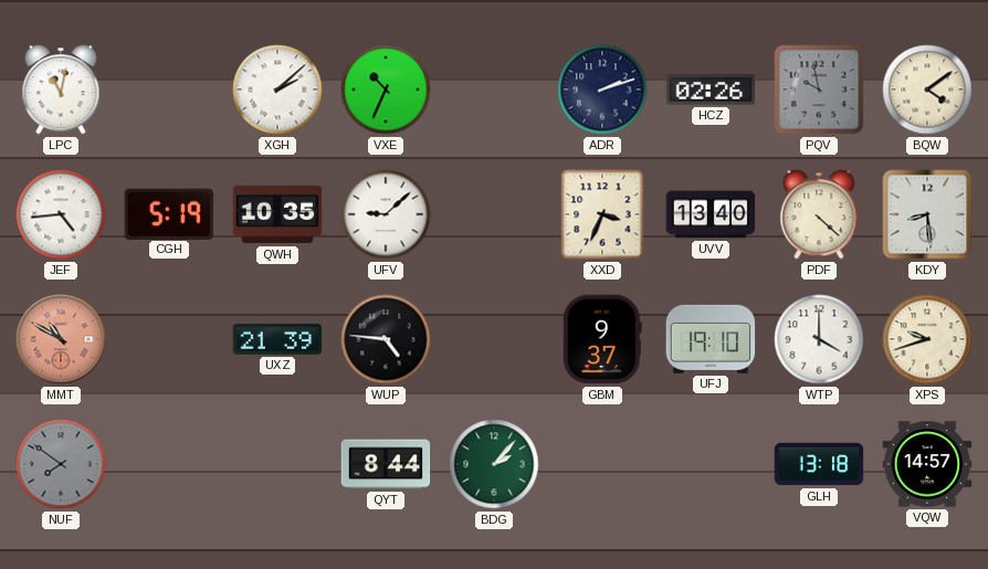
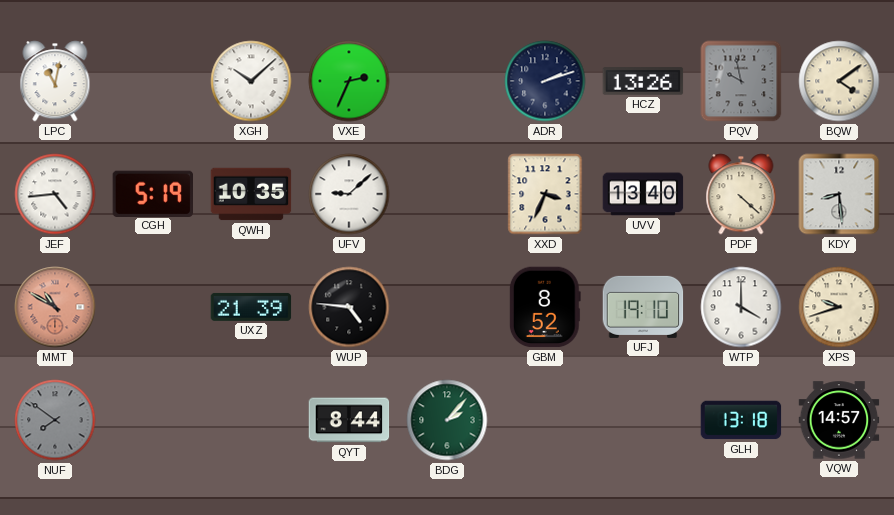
XGH: 2:08 -> 10:08 (251, 81)
VXE: 10:34 -> 2:34 (349, 81)
HCZ: 02:26 -> 13:26 (643, 81)
GBM: 9:37 -> 8:52 (545, 307)
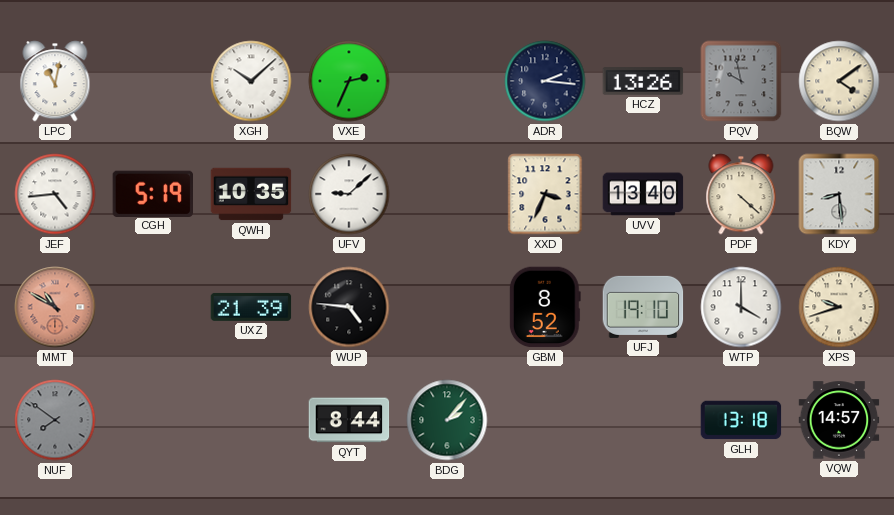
ADR: 2:12 -> 2:16 (545, 81)
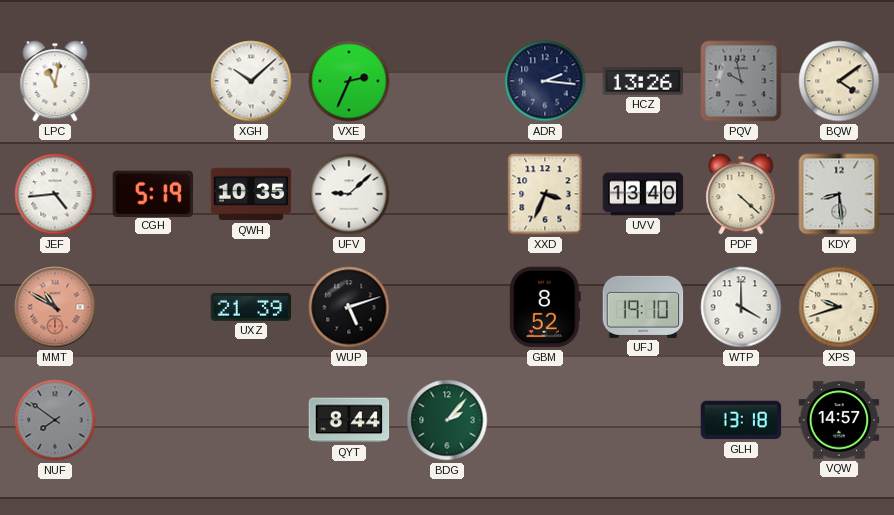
WUP: 4:46 -> 5:12 (349, 307)
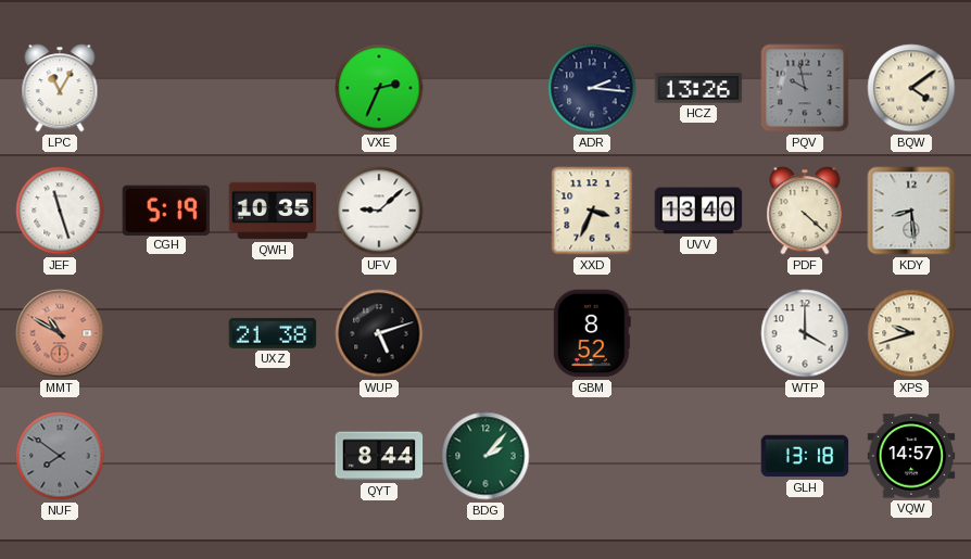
LPC: 11:02 -> 11:05 (60, 88)
XGH: 10:08 -> none (251, 81)
JEF: 4:44 -> 11:27 (60, 211)
UXZ: 21:39 -> 21:38 (273, 333)
UFJ: 19:10 -> none (643, 307)
